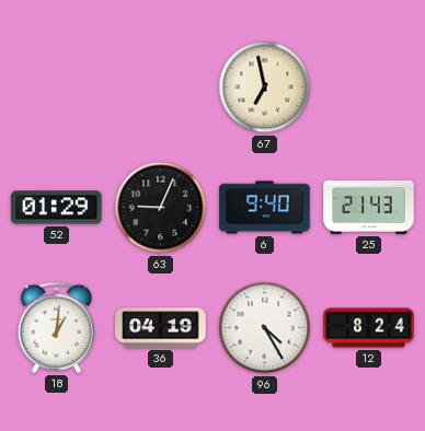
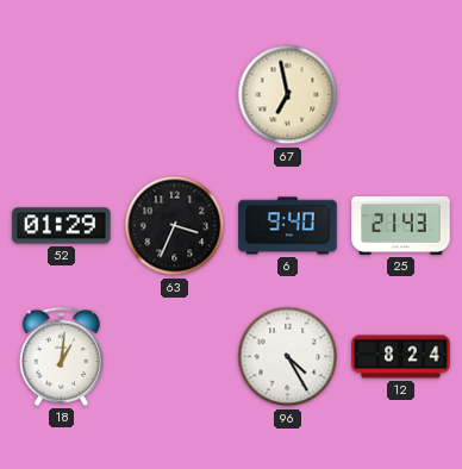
63: 9:04 -> 3:34 (175, 226)
36: 04:19 -> none (161, 328)
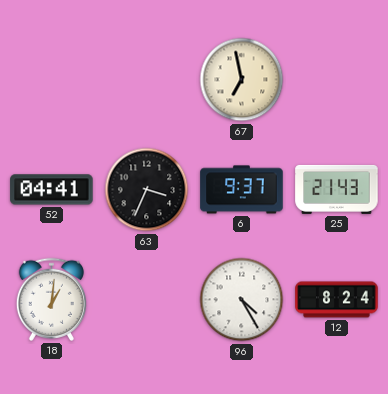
52: 01:29 -> 04:41 (52, 190)
6: 9:40 -> 9:37 (242, 190)
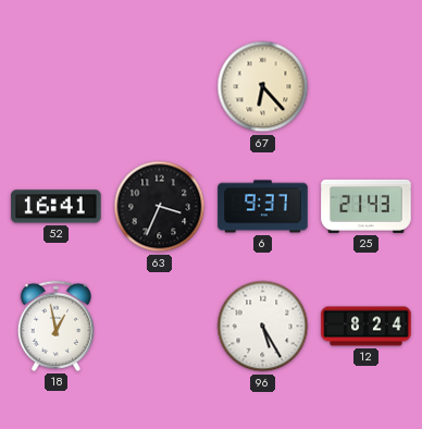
67: 6:58 -> 6:23 (263, 87)
52: 04:41 -> 16:41 (57, 207)
18: 1:01 -> 12:58 (55, 326)
96: 4:25 -> 5:25 (263, 327)
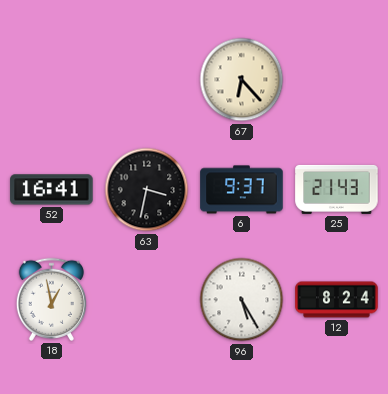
63: 3:34 -> 3:32 (147, 190)
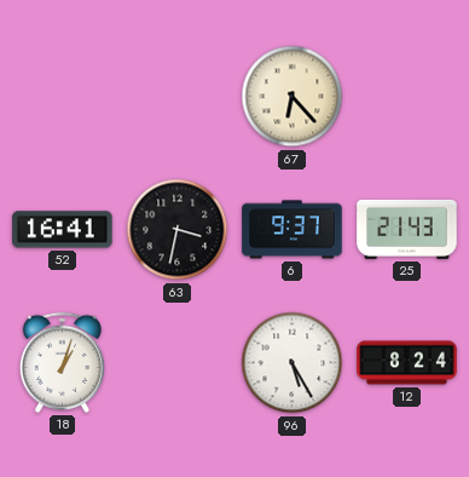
18: 12:58 -> 1:03 (62, 362)
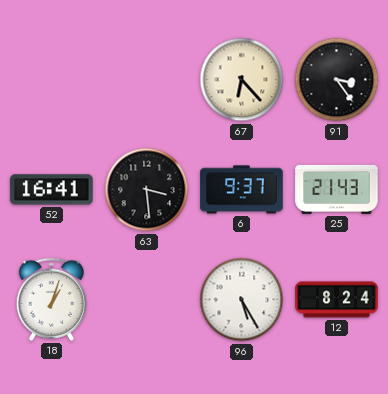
91: none -> 3:24 (337, 80)
63: 3:32 -> 3:29 (147, 190)
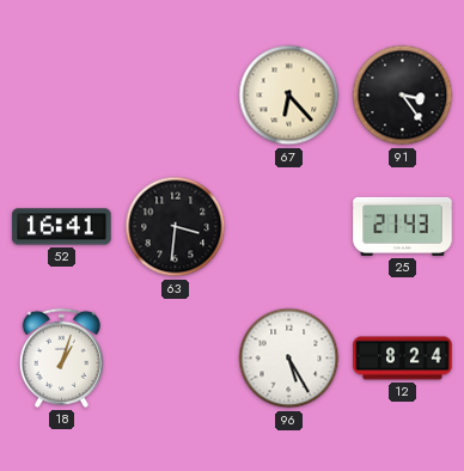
63: 3:29 -> 3:31 (176, 227)
6: 9:37 -> none (242, 190)
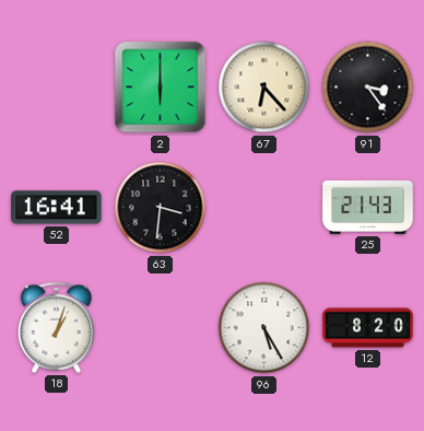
2: none -> 6:00 (161, 88)
12: 8:24 -> 8:20 (368, 328)
